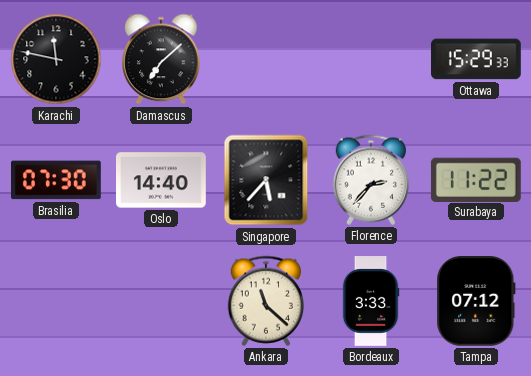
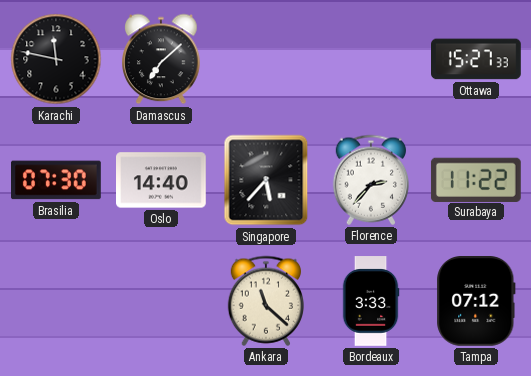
Ottawa: 15:29 -> 15:27 (477, 59)
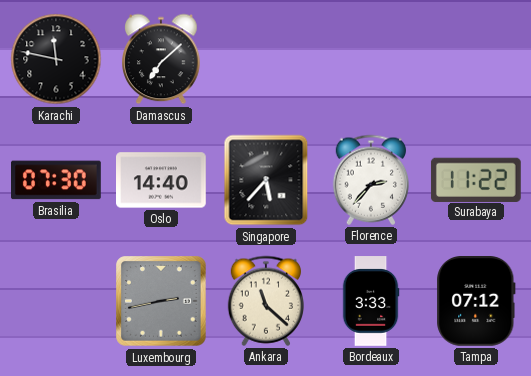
Ottawa: 15:27 -> none (477, 59)
Luxembourg: none -> 2:43 (161, 301)
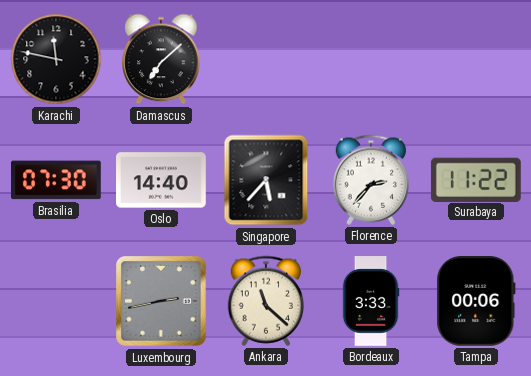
Tampa: 07:12 -> 00:06 (476, 302)
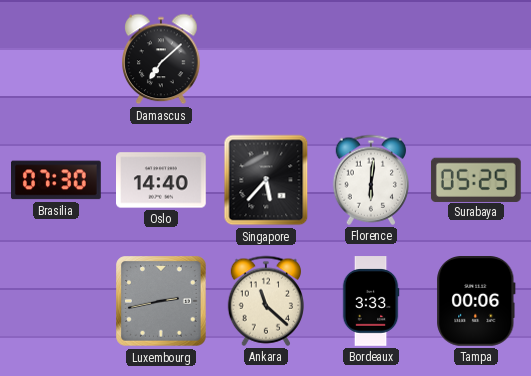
Karachi: 11:47 -> none (56, 59)
Florence: 2:37 -> 6:01 (370, 180)
Surabaya: 11:22 -> 05:25 (476, 179)
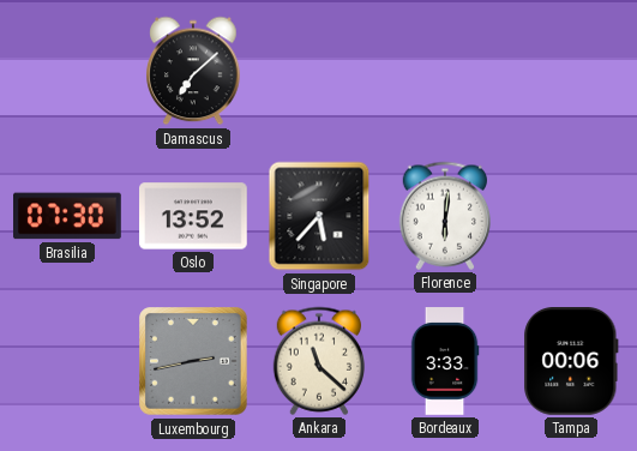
Oslo: 14:40 -> 13:52 (194, 216)
Surabaya: 05:25 -> none (476, 179)
